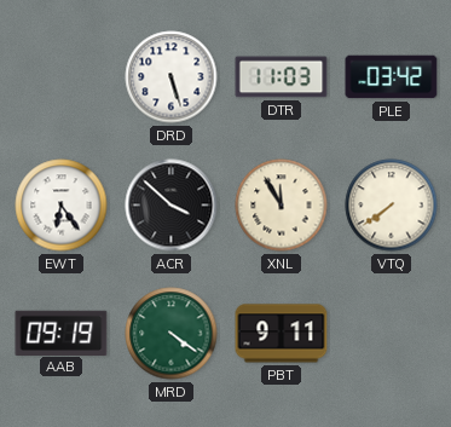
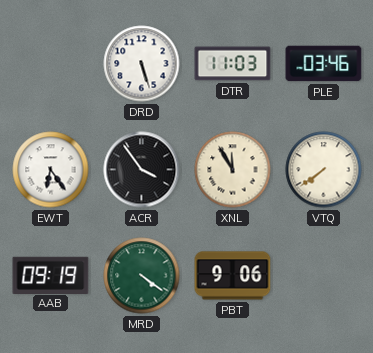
PLE: 03:42 -> 03:46 (324, 64)
ACR: 3:52 -> 3:54 (142, 170)
PBT: 9:11 -> 9:06 (233, 276)
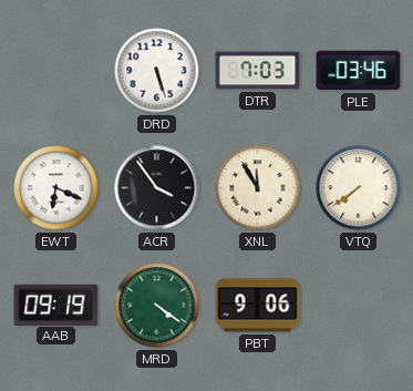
DTR: 11:03 -> 7:03 (258, 71)
EWT: 6:24 -> 6:19 (56, 188)
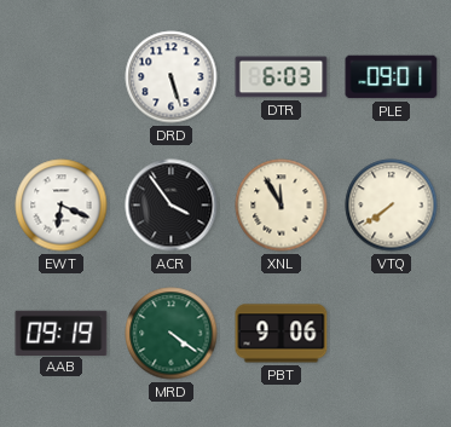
DTR: 7:03 -> 6:03 (282, 77)
PLE: 03:46 -> 09:01 (392, 77)
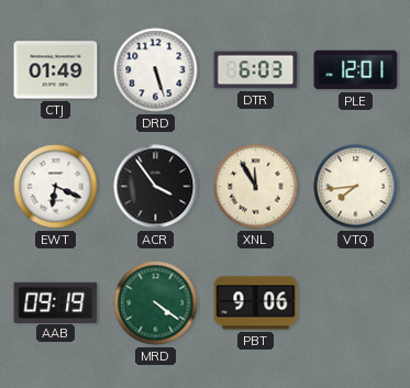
CTJ: none -> 01:49 (56, 70)
PLE: 09:01 -> 12:01 (356, 70)
VTQ: 7:39 -> 7:44 (356, 187)
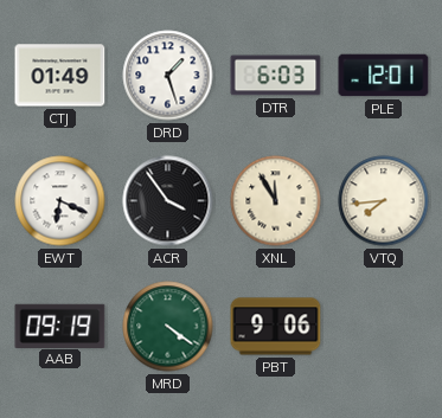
DRD: 5:27 -> 1:27 (168, 76)
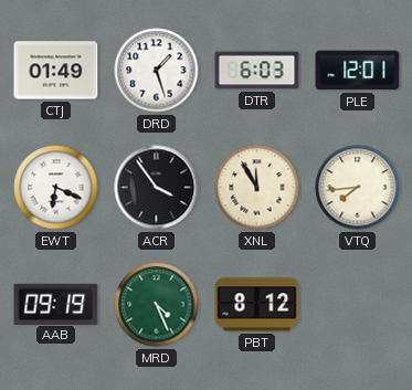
MRD: 4:21 -> 4:26 (157, 305)
PBT: 9:06 -> 8:12 (257, 305)
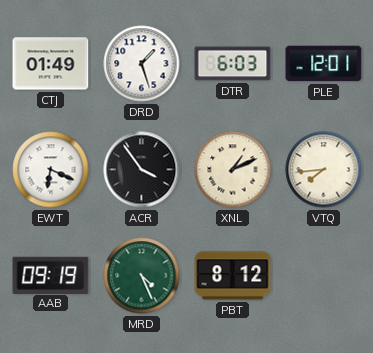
XNL: 11:55 -> 1:11 (233, 170)
